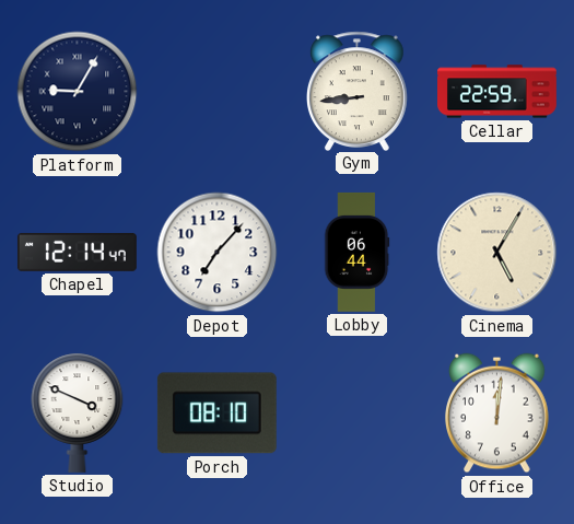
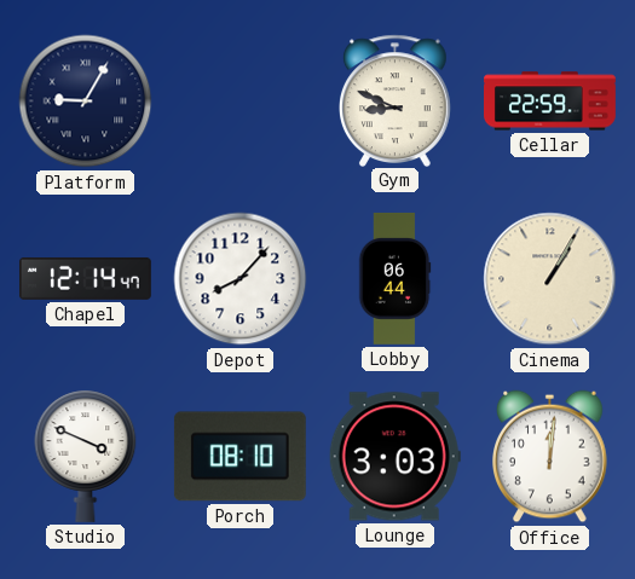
Gym: 8:44 -> 8:49 (396, 100)
Depot: 7:07 -> 8:07 (241, 279)
Cinema: 5:05 -> 1:05 (550, 279)
Lounge: none -> 3:03 (394, 457)
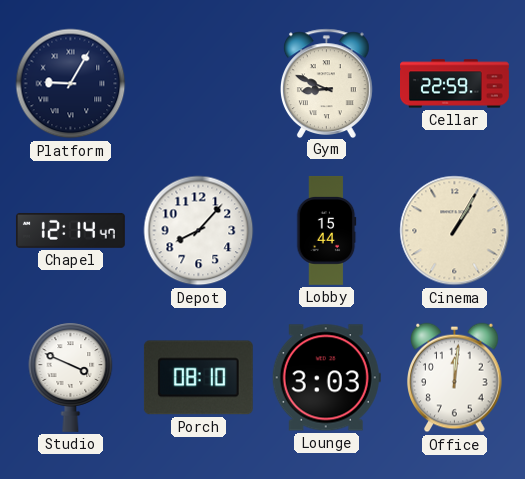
Lobby: 06:44 -> 15:44 (326, 230)
